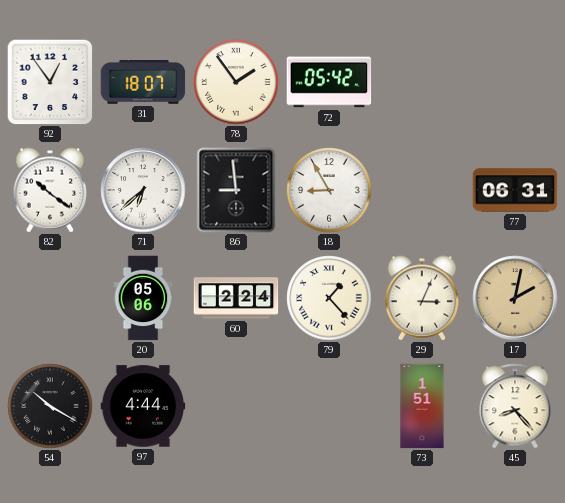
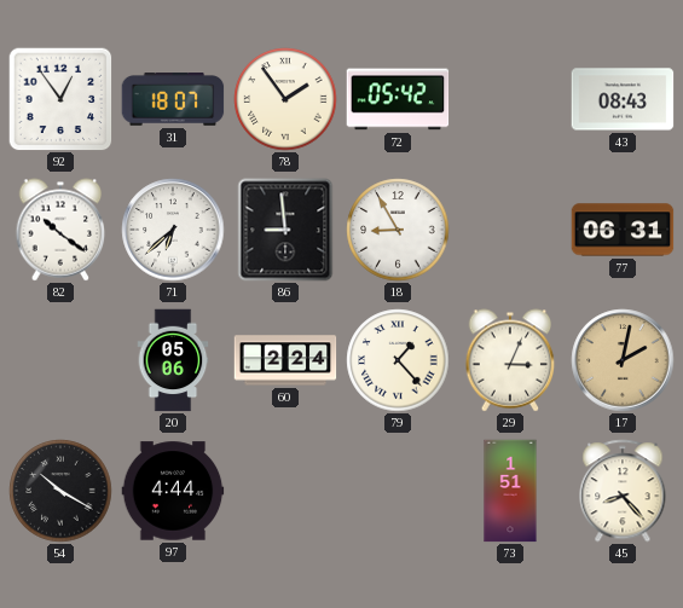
43: none -> 08:43 (623, 99)
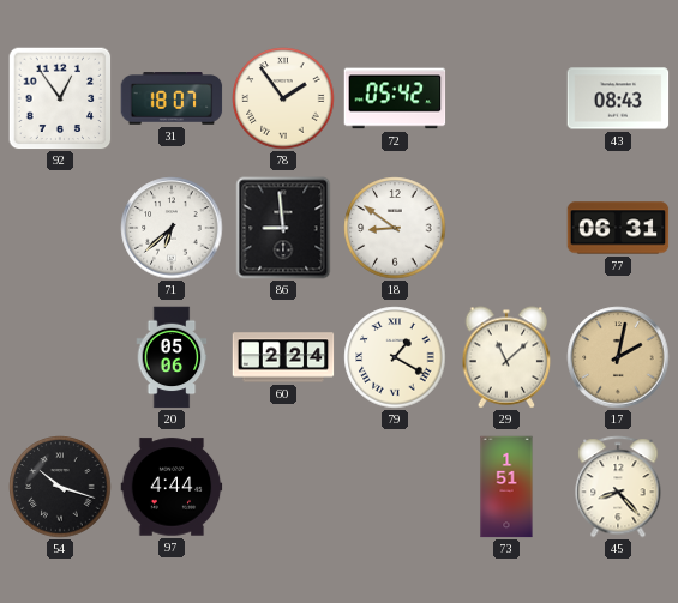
82: 10:21 -> none (60, 230)
18: 8:55 -> 8:51 (395, 228)
79: 1:23 -> 1:20 (395, 357)
29: 3:04 -> 11:08 (506, 357)
54: 10:20 -> 10:18 (60, 487)
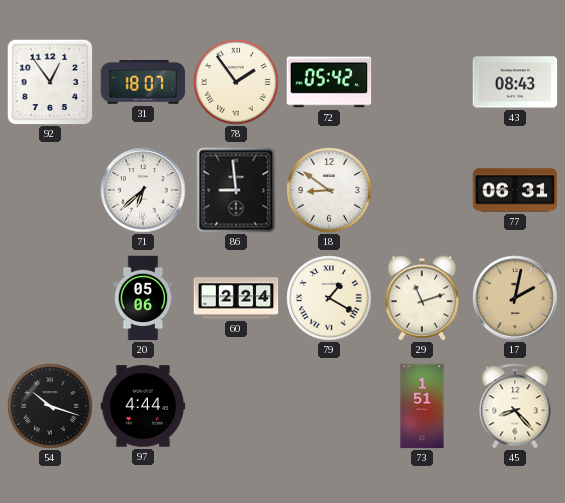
29: 11:08 -> 11:12 (422, 298)
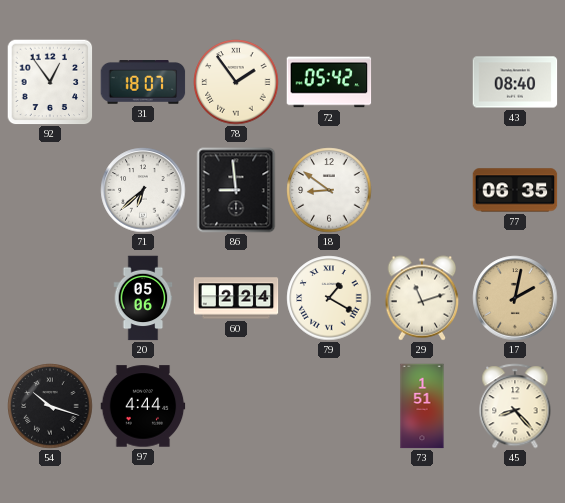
43: 08:43 -> 08:40 (515, 82)
77: 06:31 -> 06:35 (515, 190)
